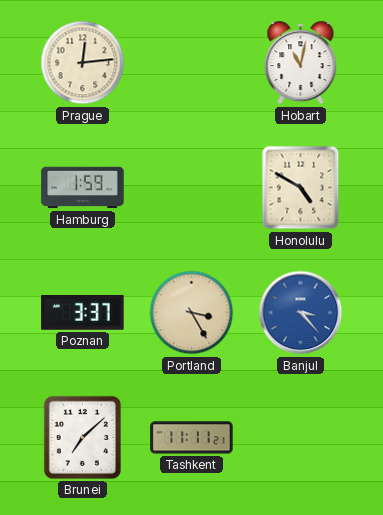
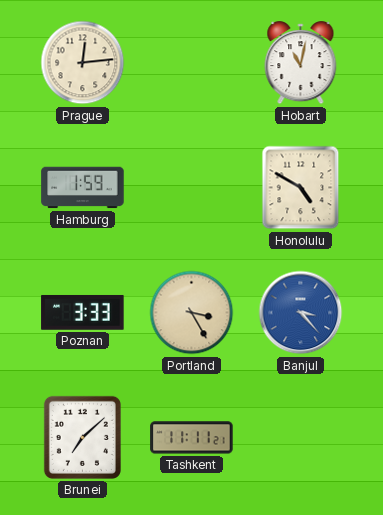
Poznan: 3:37 -> 3:33 (83, 313)
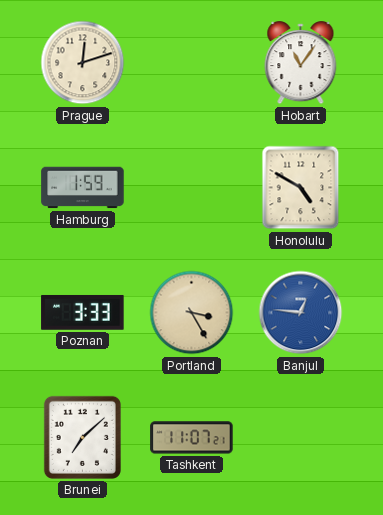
Prague: 12:14 -> 12:12 (83, 63)
Hobart: 11:02 -> 11:06 (301, 63)
Banjul: 3:23 -> 12:46 (301, 313)
Tashkent: 11:11 -> 11:07 (192, 438)
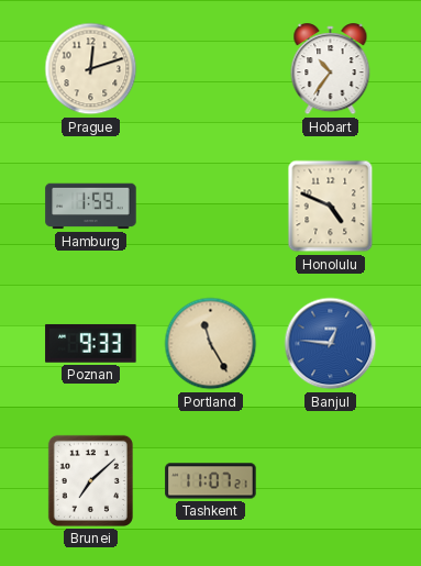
Hobart: 11:06 -> 10:36 (331, 69)
Honolulu: 4:50 -> 4:49 (331, 207)
Poznan: 3:33 -> 9:33 (91, 344)
Portland: 3:25 -> 11:25 (211, 344)
